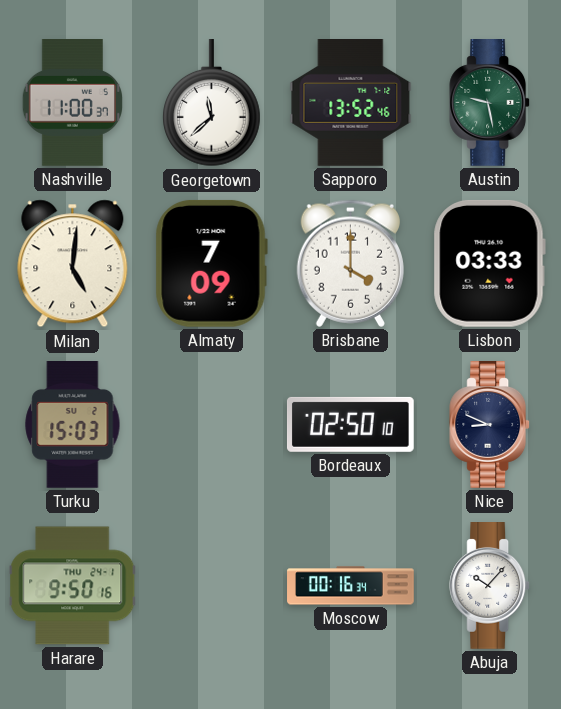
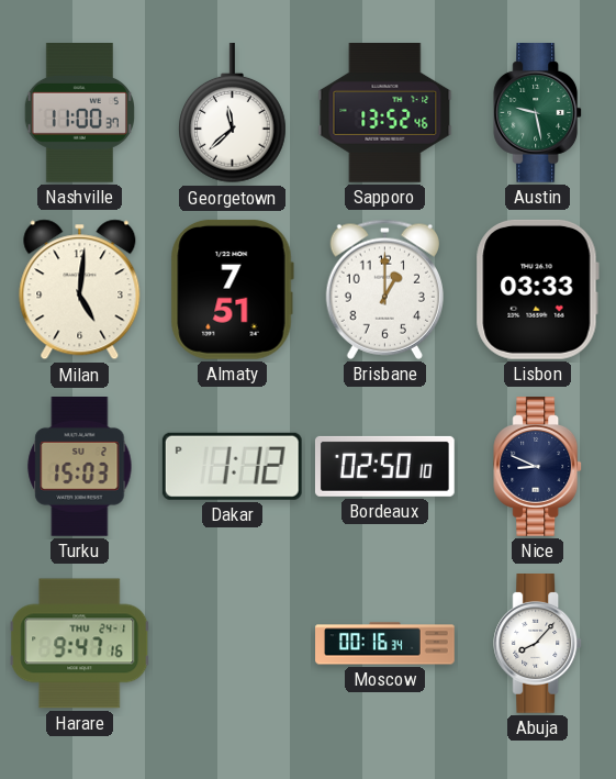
Almaty: 7:09 -> 7:51 (232, 289)
Brisbane: 4:00 -> 1:00 (384, 289)
Dakar: none -> 1:12 (232, 466)
Harare: 9:50 -> 9:47 (80, 644)
Abuja: 10:07 -> 8:07 (538, 644)
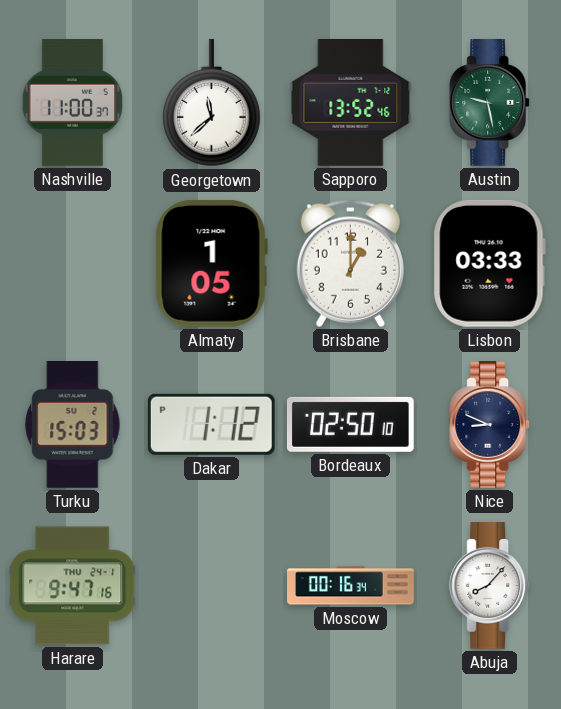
Milan: 5:01 -> none (80, 290)
Almaty: 7:51 -> 1:05 (211, 263)
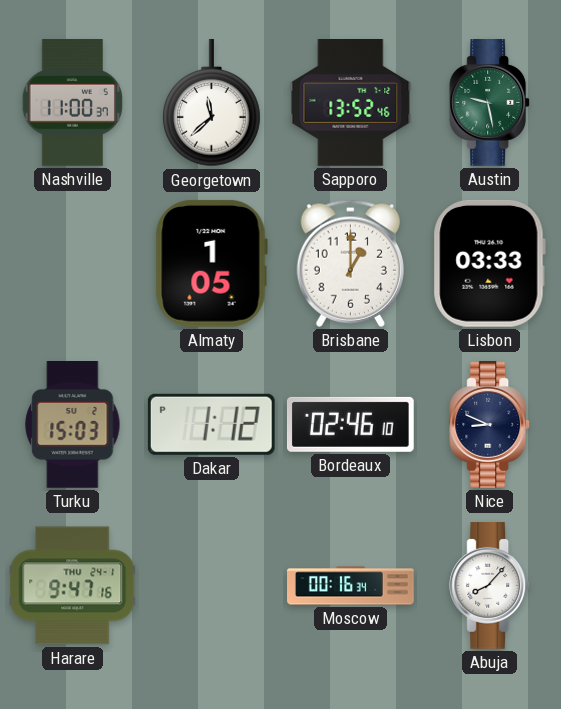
Bordeaux: 02:50 -> 02:46 (350, 424)
